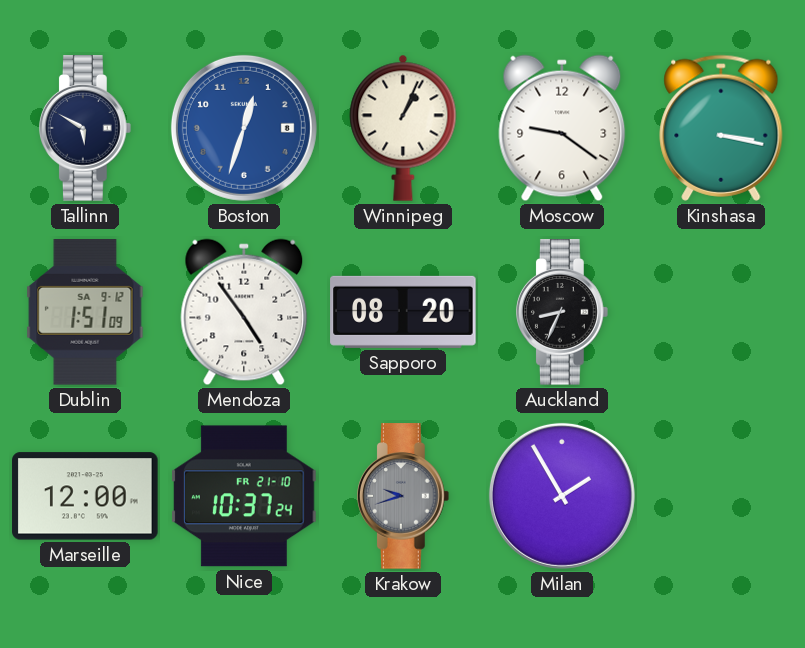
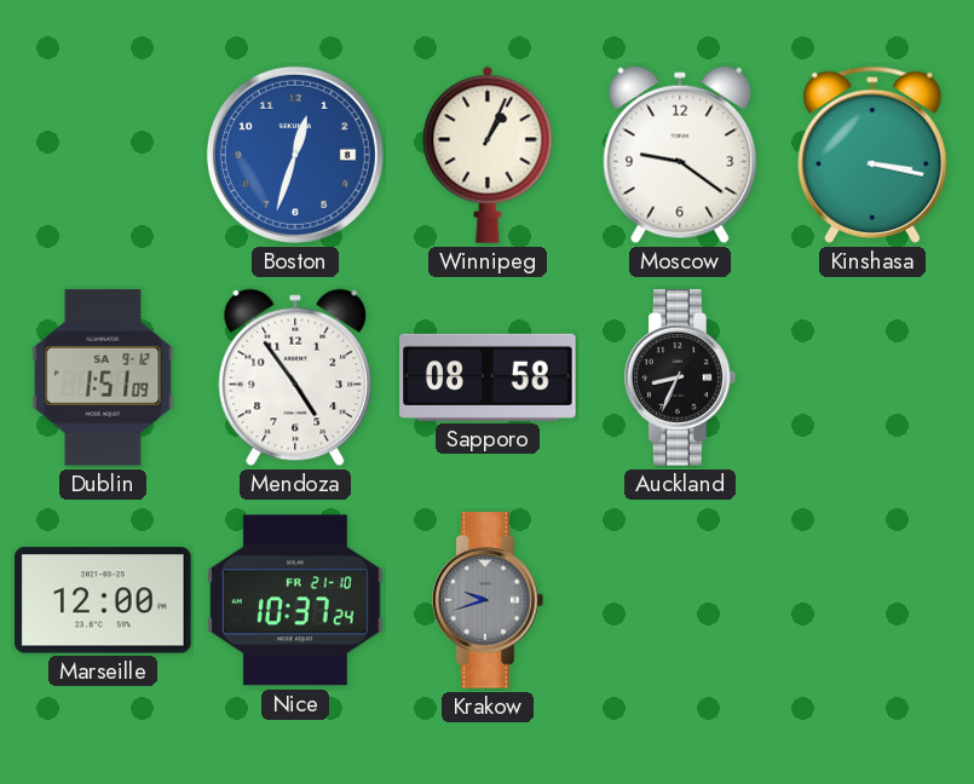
Tallinn: 5:50 -> none (86, 128)
Sapporo: 08:20 -> 08:58 (488, 377)
Milan: 1:55 -> none (562, 496)
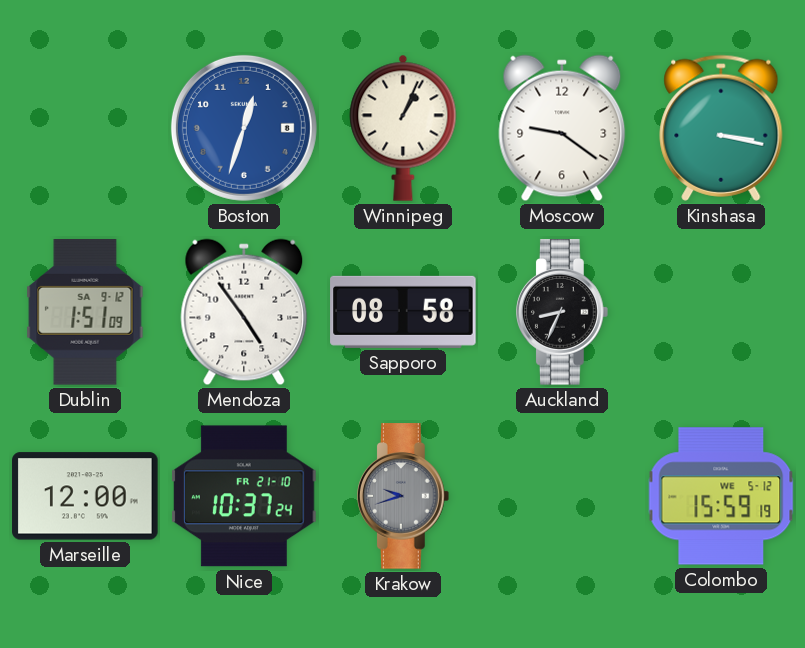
Colombo: none -> 15:59 (721, 496)
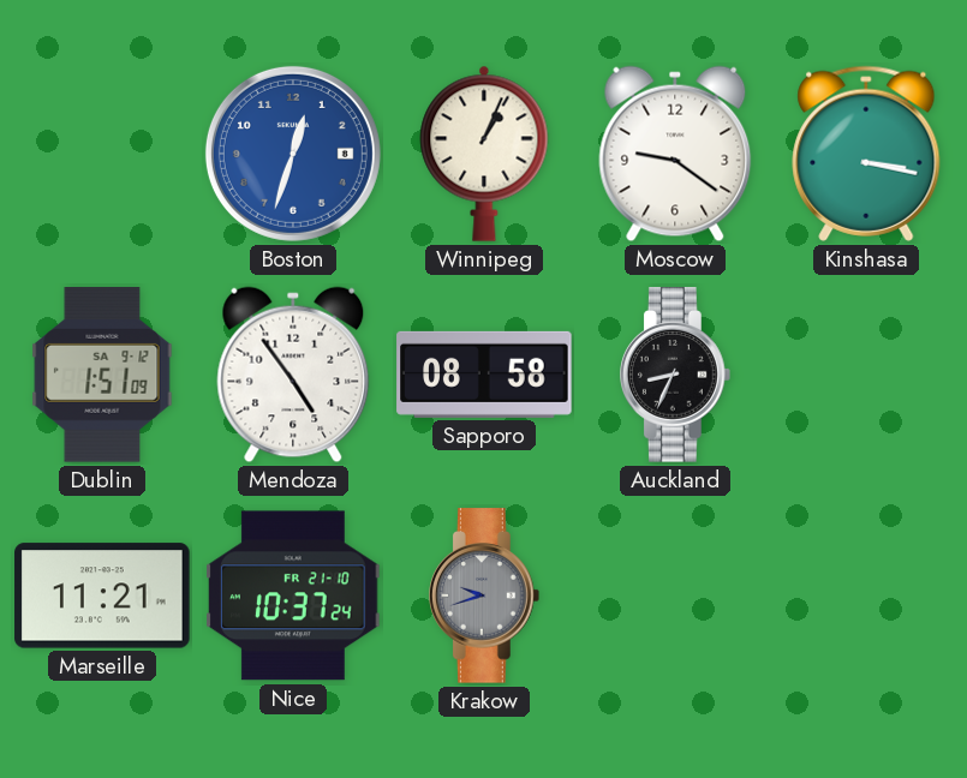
Marseille: 12:00 -> 11:21 (102, 596)
Colombo: 15:59 -> none (721, 496)
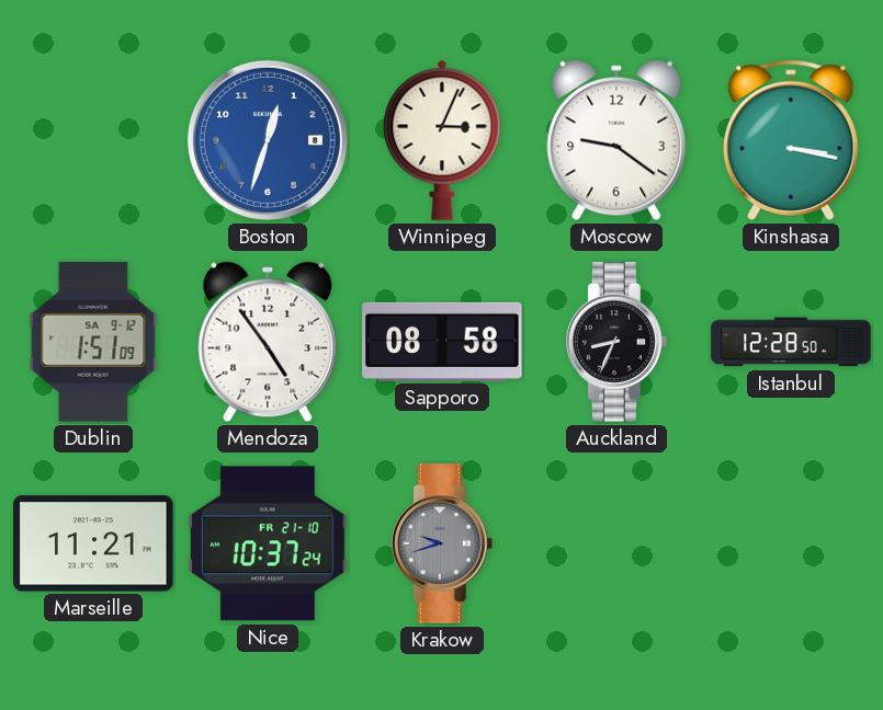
Winnipeg: 1:04 -> 3:04 (442, 140)
Istanbul: none -> 12:28 (791, 342)
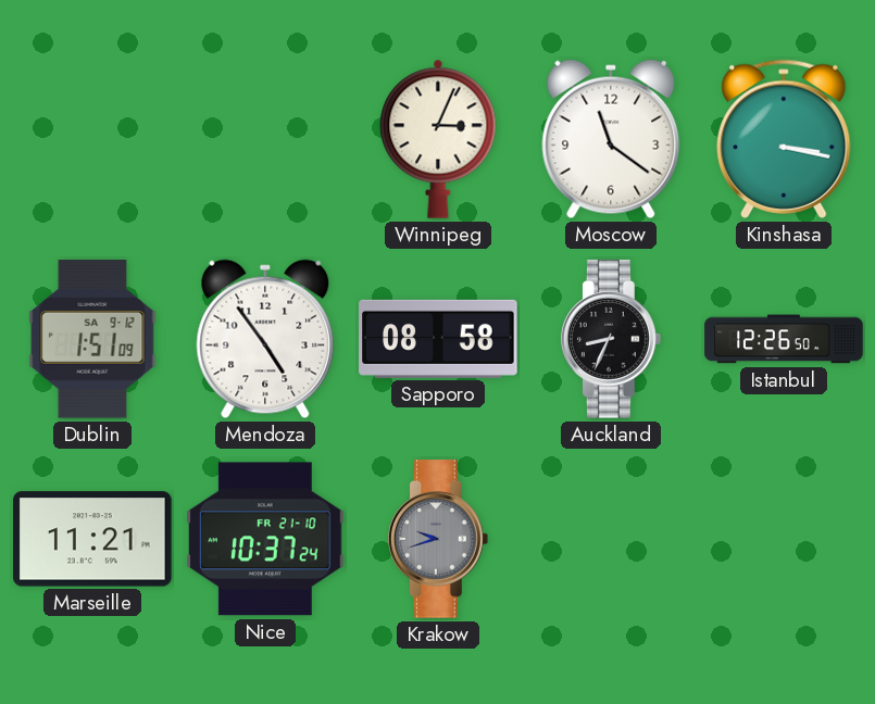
Boston: 12:33 -> none (268, 140)
Moscow: 9:21 -> 11:21 (611, 139)
Istanbul: 12:28 -> 12:26 (784, 339)
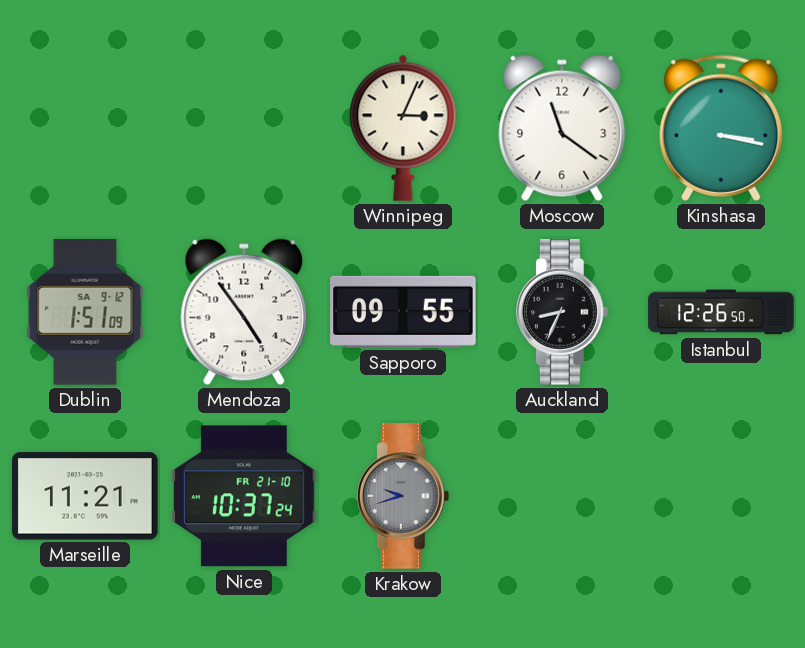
Sapporo: 08:58 -> 09:55 (403, 312)
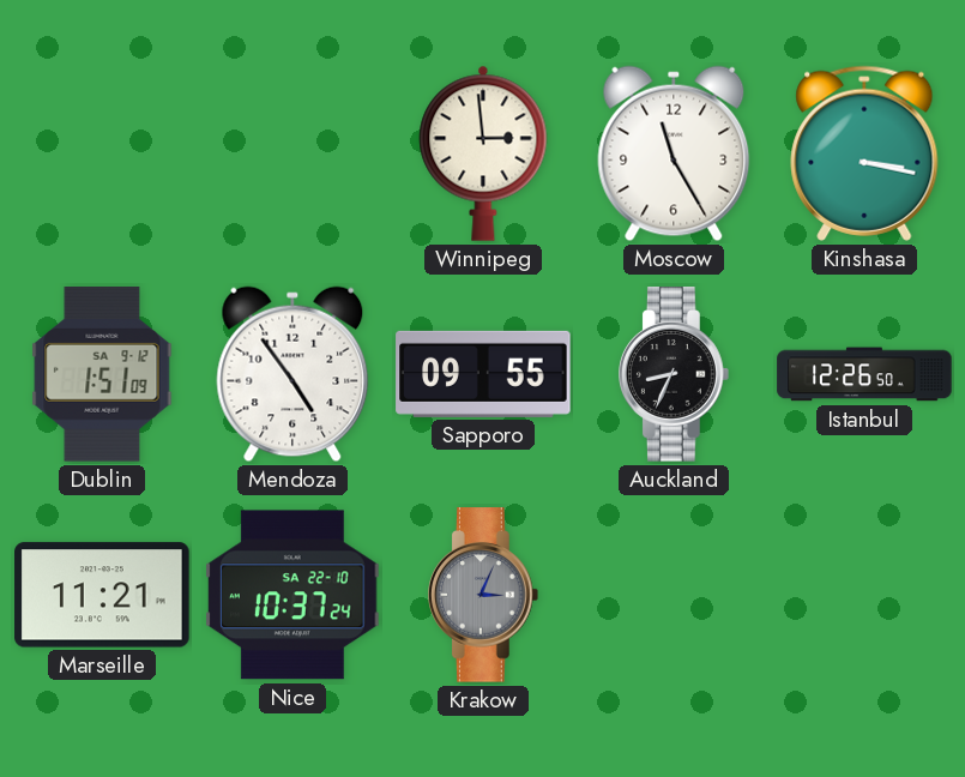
Winnipeg: 3:04 -> 2:59 (483, 153)
Moscow: 11:21 -> 11:25 (674, 153)
Nice date: FR 21-10 -> SA 22-10 (292, 595)
Krakow: 9:42 -> 3:04 (484, 595)
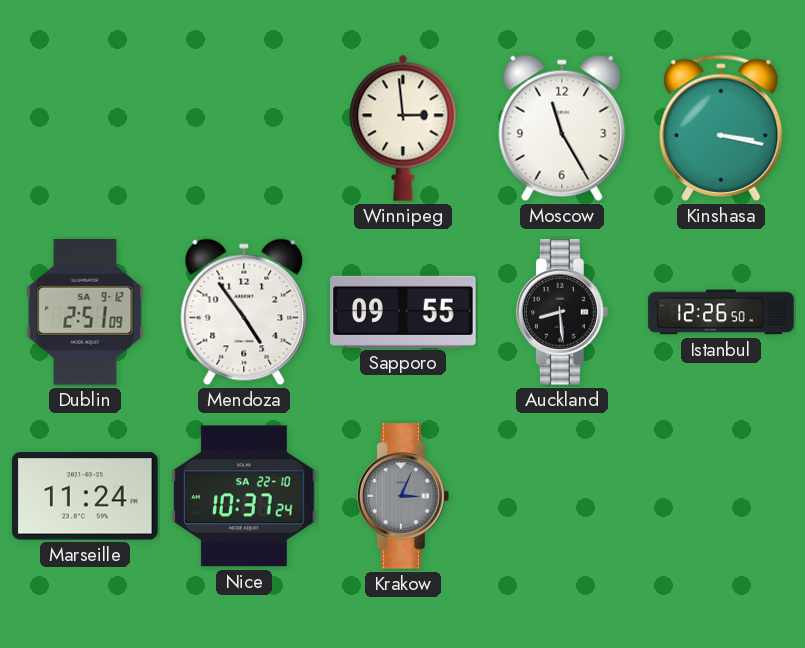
Dublin: 1:51 -> 2:51 (85, 312)
Auckland: 8:34 -> 8:29 (563, 312)
Marseille: 11:21 -> 11:24 (85, 496)
